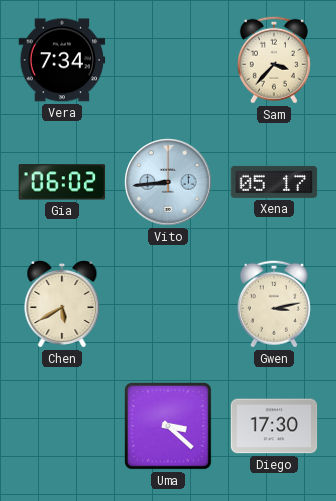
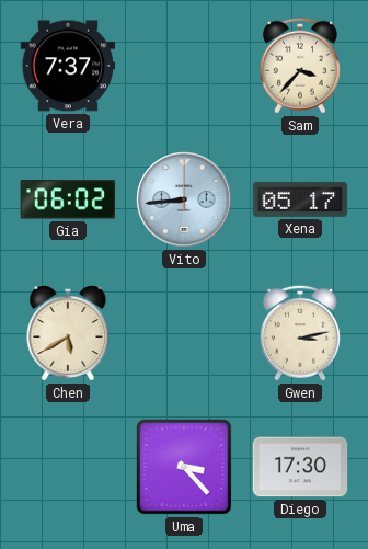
Vera: 7:34 -> 7:37 (68, 66)
Uma: 3:22 -> 3:23 (185, 468)
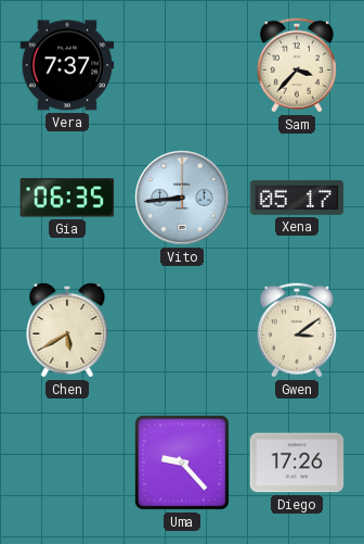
Gia: 06:02 -> 06:35 (67, 198)
Gwen: 3:13 -> 3:09 (297, 330)
Uma: 3:23 -> 9:23 (183, 464)
Diego: 17:30 -> 17:26 (297, 463)
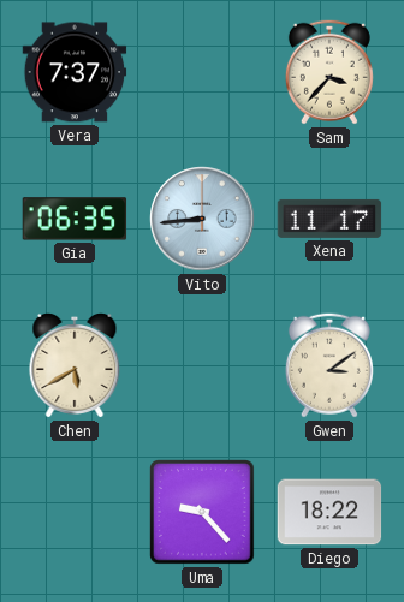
Xena: 05:17 -> 11:17 (329, 219)
Diego: 17:26 -> 18:22 (329, 512)
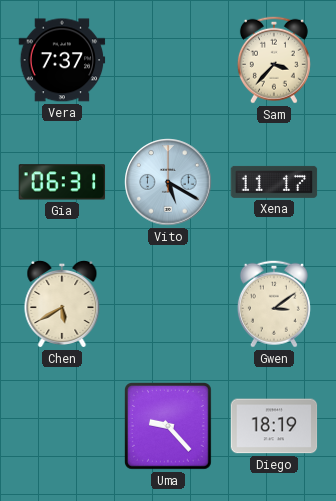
Gia: 06:35 -> 06:31 (62, 182)
Vito: 8:44 -> 5:20 (168, 182)
Diego: 18:22 -> 18:19 (274, 426)
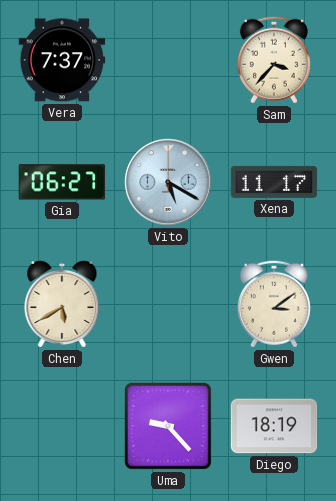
Gia: 06:31 -> 06:27 (62, 182)
